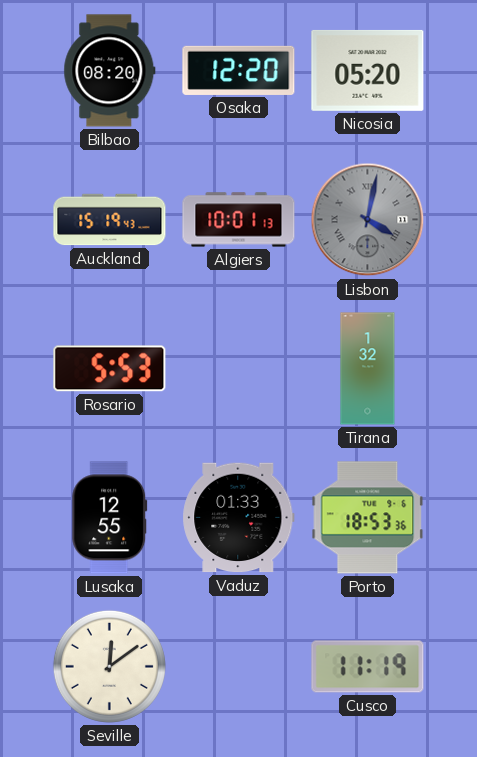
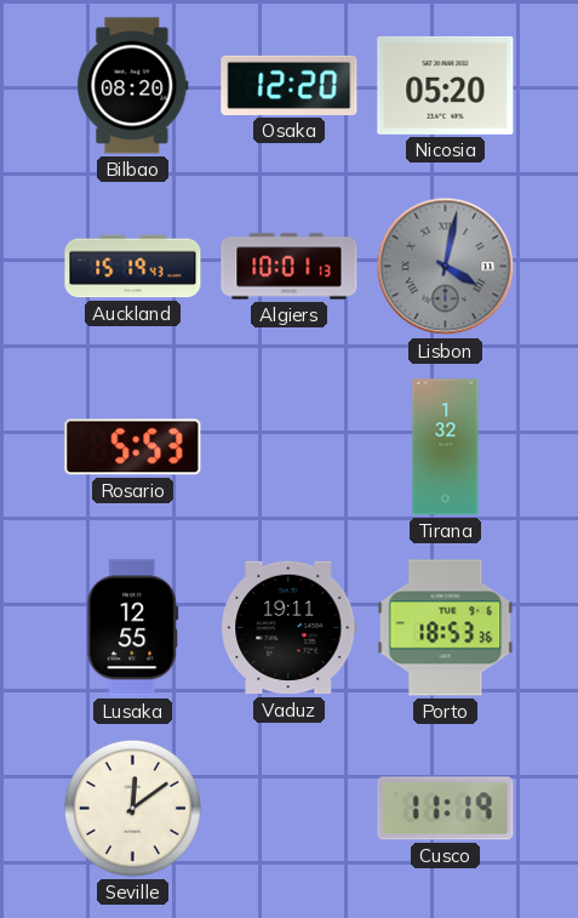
Vaduz: 01:33 -> 19:11 (290, 628)
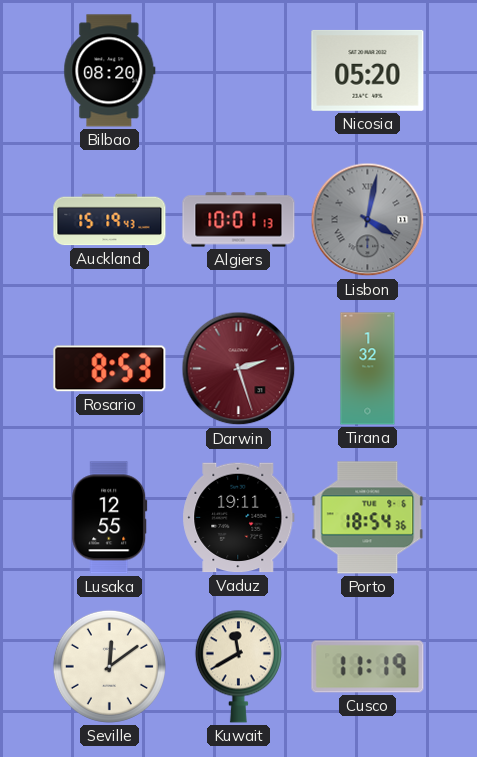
Osaka: 12:20 -> none (290, 85)
Rosario: 5:53 -> 8:53 (110, 369)
Darwin: none -> 2:27 (239, 369)
Porto: 18:53 -> 18:54 (368, 518)
Kuwait: none -> 11:40 (238, 666)
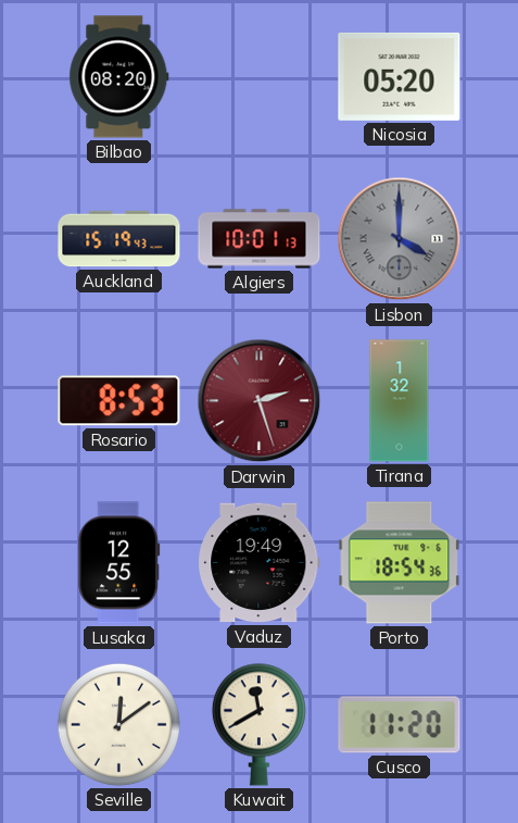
Lisbon: 4:02 -> 4:00 (400, 239)
Vaduz: 19:11 -> 19:49 (260, 563)
Cusco: 11:19 -> 11:20 (400, 725)
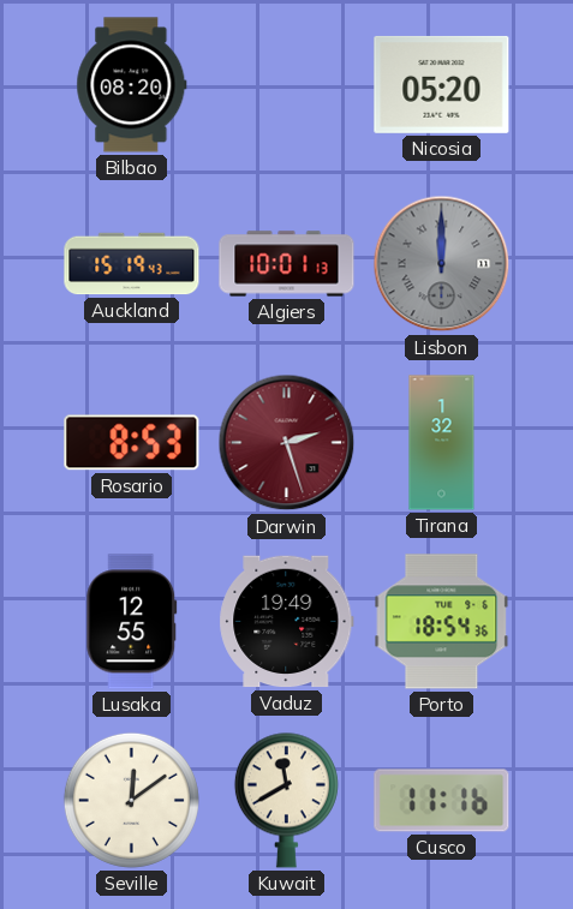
Lisbon: 4:00 -> 12:00 (442, 264)
Cusco: 11:20 -> 11:16 (442, 801)
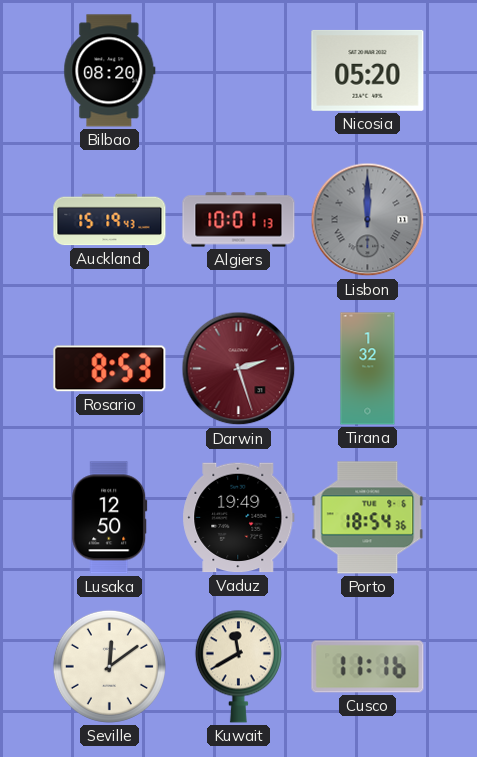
Lusaka: 12:55 -> 12:50 (110, 518)
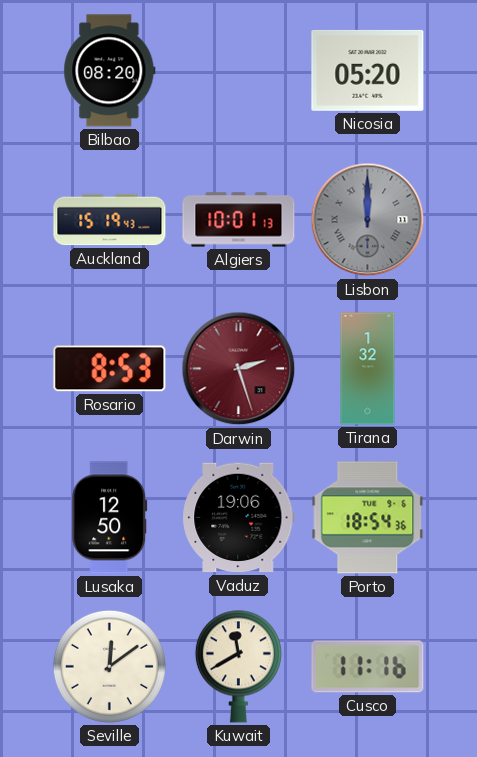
Vaduz: 19:49 -> 19:06 (239, 518)
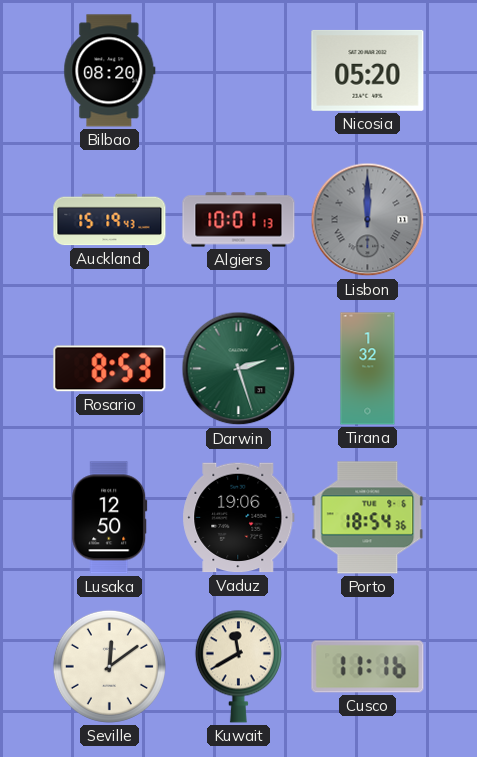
Darwin dial: burgundy -> green (239, 369)
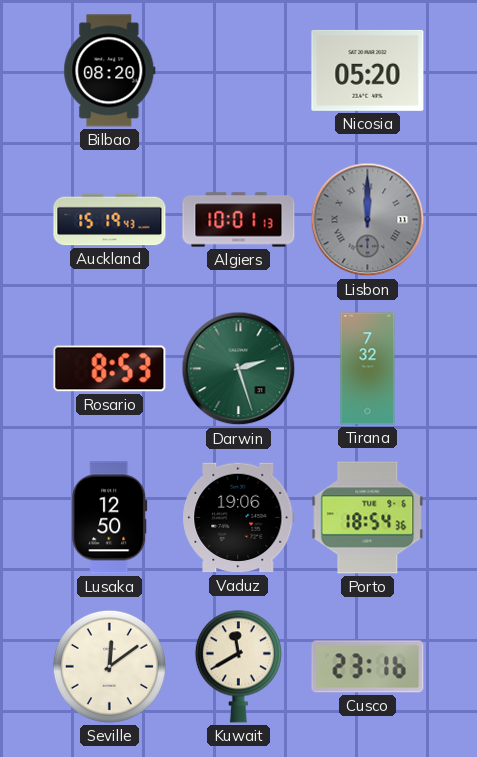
Tirana: 1:32 -> 7:32 (368, 369)
Cusco: 11:16 -> 23:16 (368, 667)
